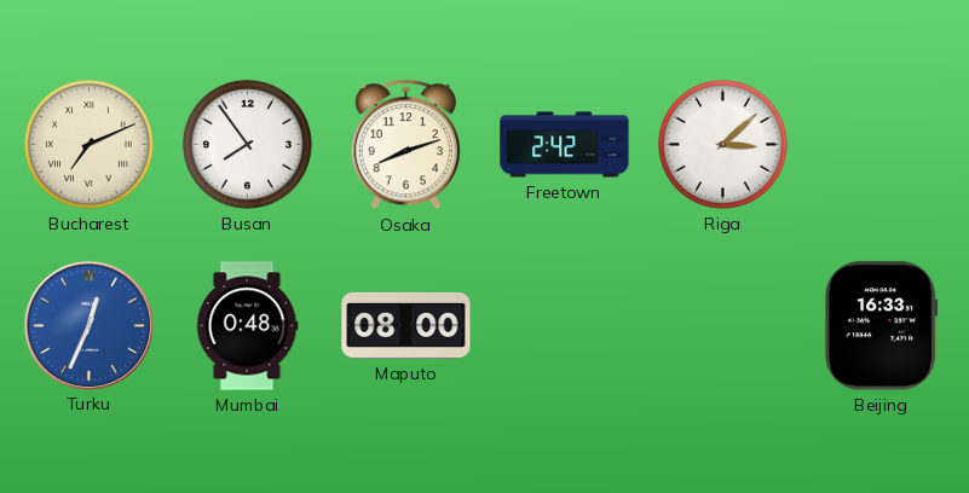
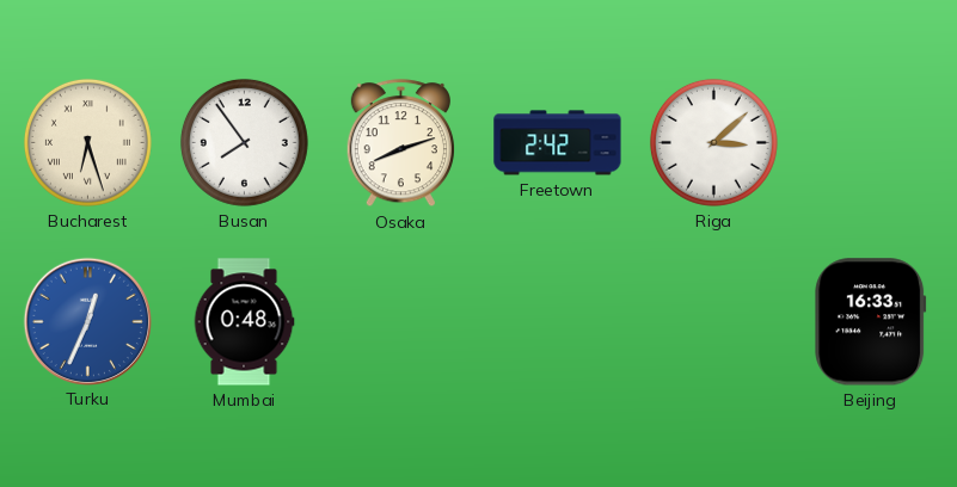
Bucharest: 7:11 -> 6:27 (87, 142)
Maputo: 08:00 -> none (406, 325)
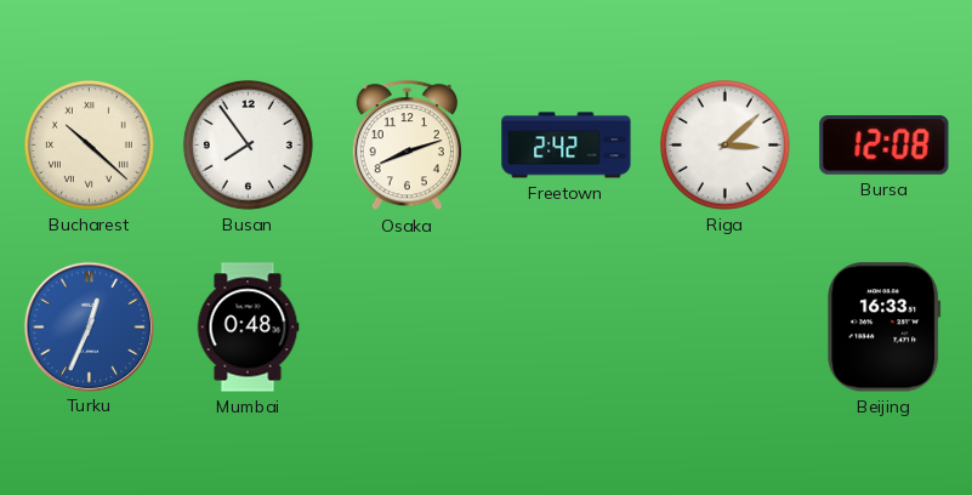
Bucharest: 6:27 -> 10:22 (89, 144)
Bursa: none -> 12:08 (885, 146)
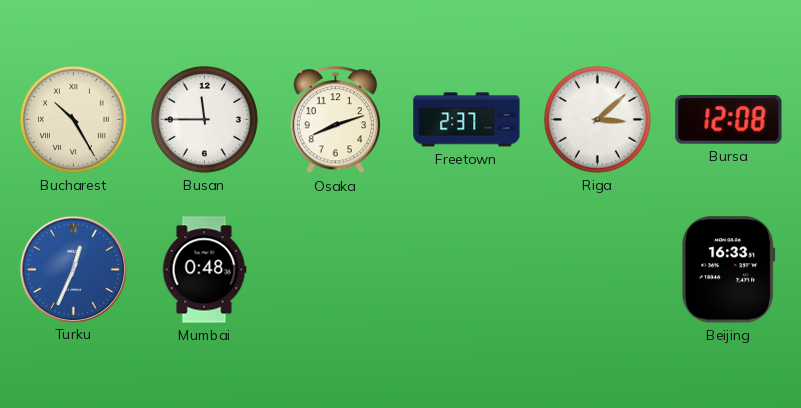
Bucharest: 10:22 -> 10:25 (73, 119)
Busan: 7:54 -> 11:45 (204, 119)
Freetown: 2:42 -> 2:37 (467, 120)
